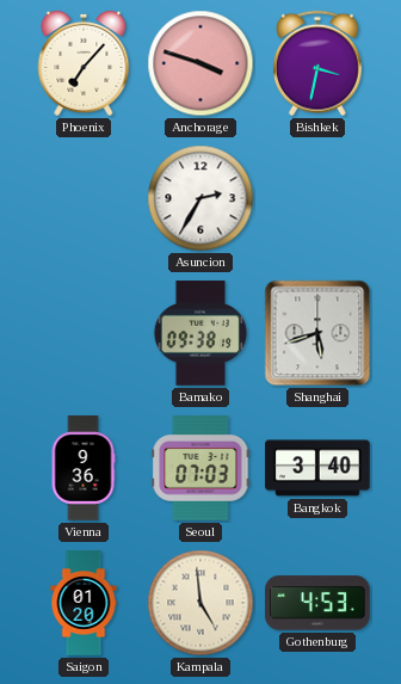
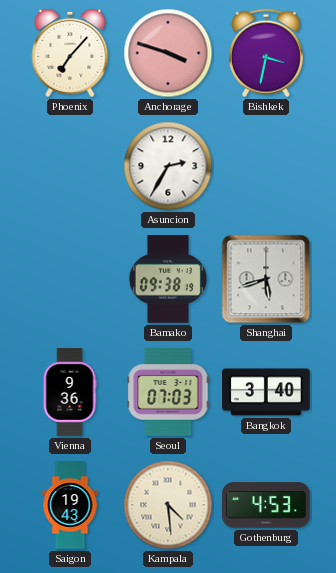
Saigon: 01:20 -> 19:43 (70, 505)
Kampala: 4:59 -> 4:29 (168, 505)
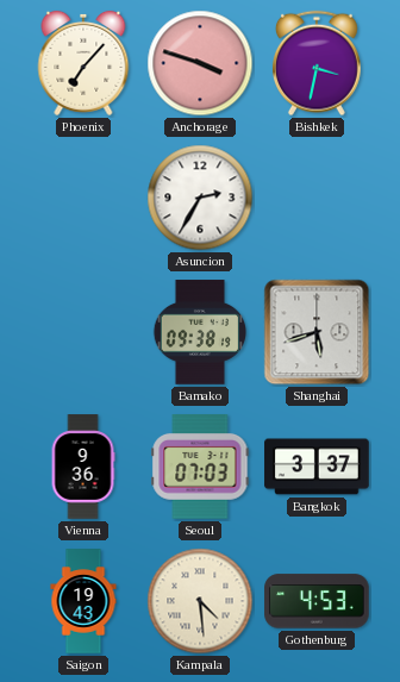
Bangkok: 3:40 -> 3:37 (317, 467)
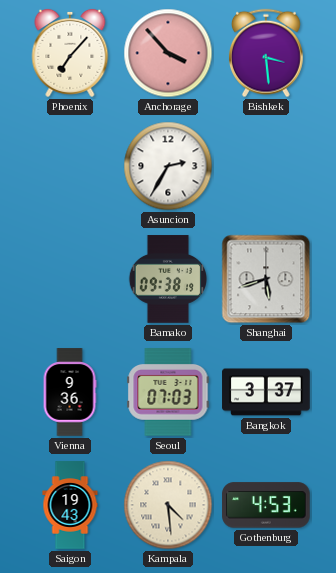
Anchorage: 3:48 -> 3:53 (168, 53)
Bishkek: 3:32 -> 3:29 (266, 53)
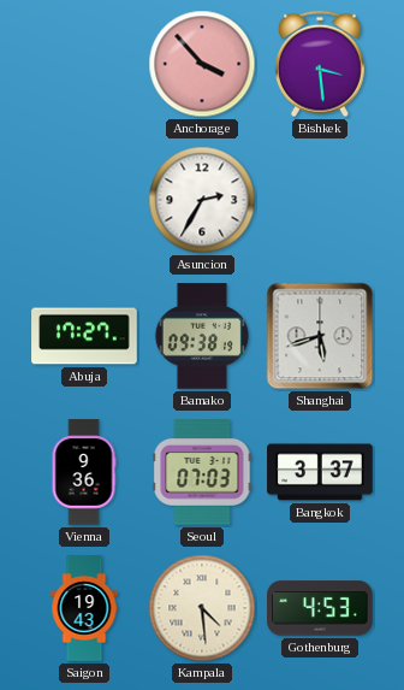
Phoenix: 7:07 -> none (70, 53)
Abuja: none -> 17:27 (84, 336)
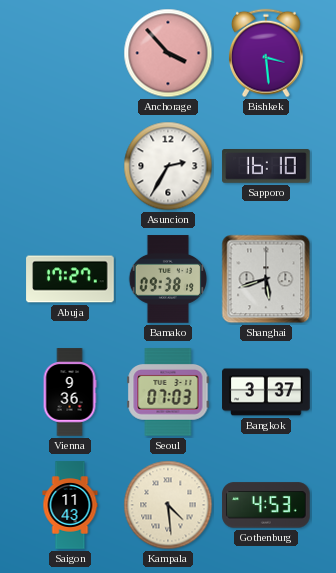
Sapporo: none -> 16:10 (266, 167)
Saigon: 19:43 -> 11:43 (70, 505)
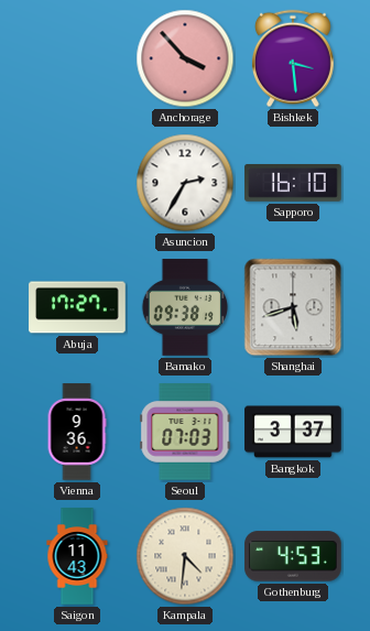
Kampala: 4:29 -> 4:31 (185, 556)
